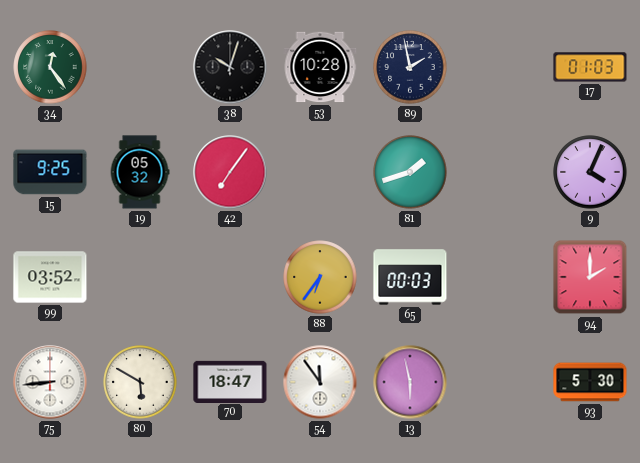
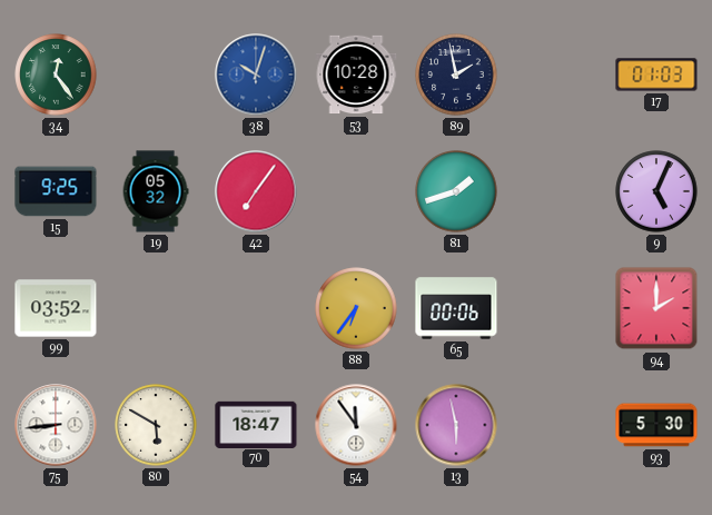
38 dial: black -> blue (256, 75)
9: 4:04 -> 5:04 (656, 191)
65: 00:03 -> 00:06 (456, 308)
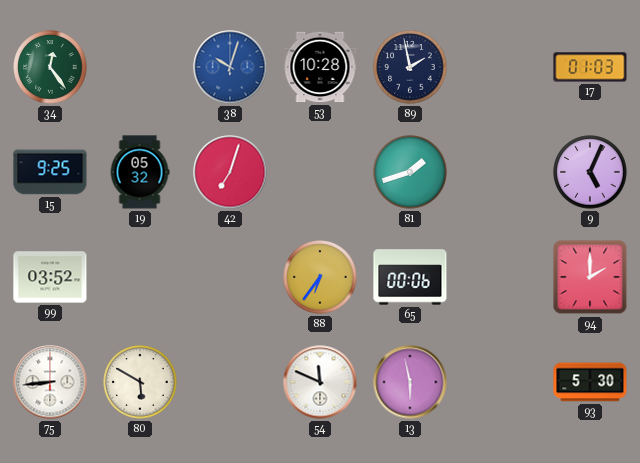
42: 7:06 -> 7:03 (230, 172)
70: 18:47 -> none (256, 424)
54: 11:54 -> 11:49 (320, 382)
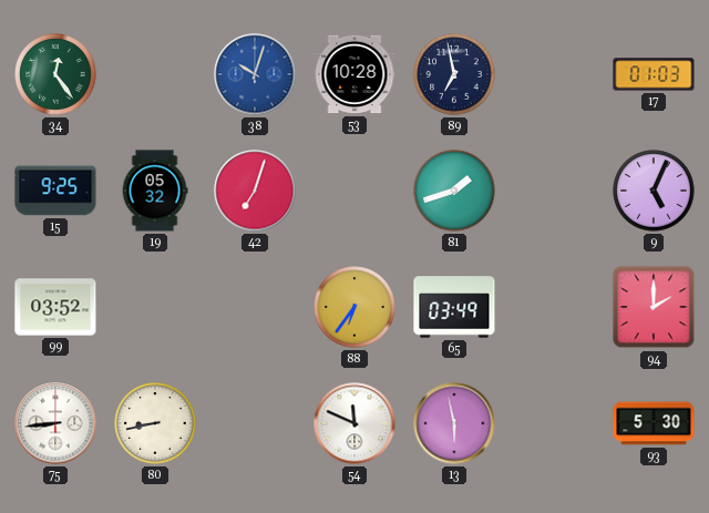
89: 1:58 -> 6:58 (454, 74)
65: 00:06 -> 03:49 (454, 307)
80: 5:50 -> 8:43 (155, 423)
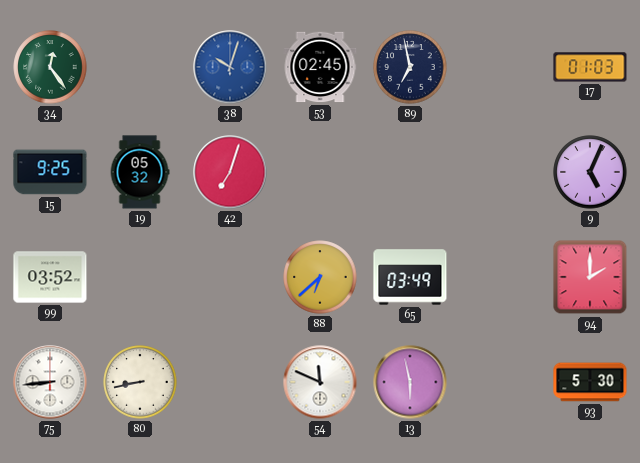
53: 10:28 -> 02:45 (320, 67)
81: 1:42 -> none (454, 191)
88: 6:36 -> 6:38 (320, 277)
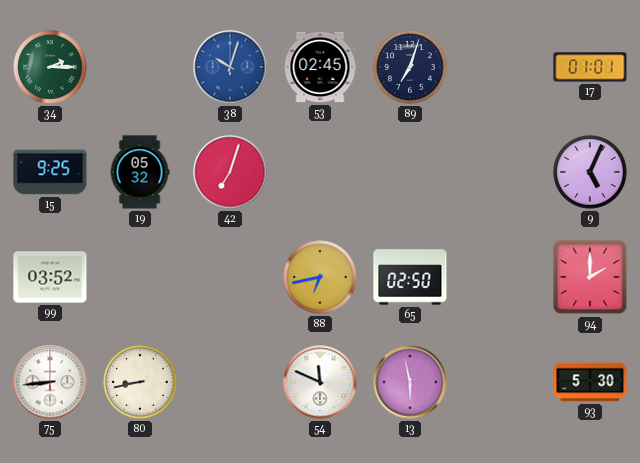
34: 12:24 -> 2:15 (50, 67)
89: 6:58 -> 7:03 (410, 67)
17: 01:03 -> 01:01 (590, 67)
88: 6:38 -> 6:43 (320, 277)
65: 03:49 -> 02:50 (410, 277)
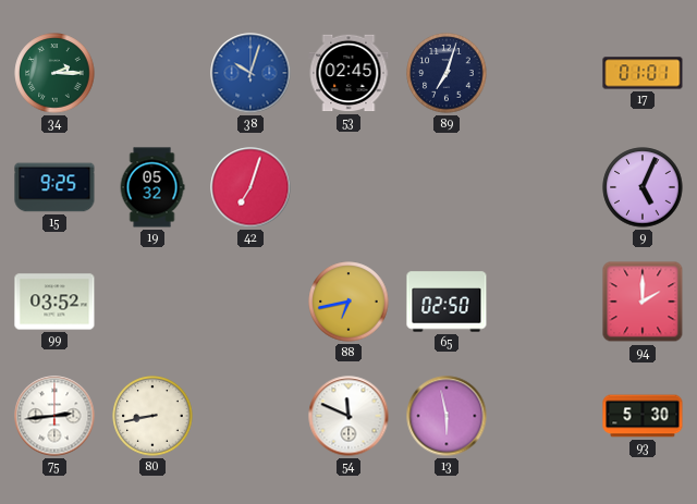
75: 8:44 -> 2:44 (54, 416)
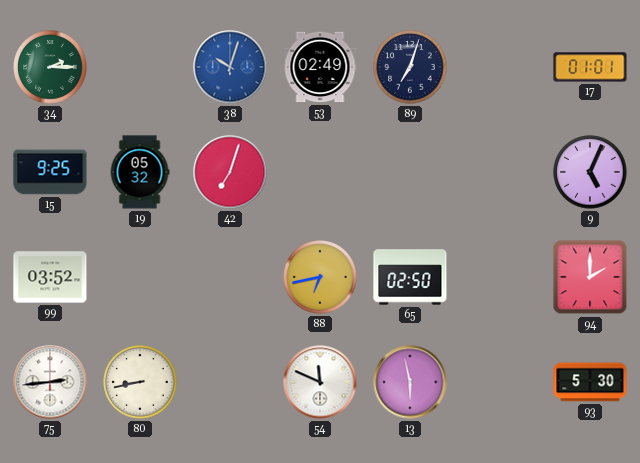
53: 02:45 -> 02:49 (320, 67)
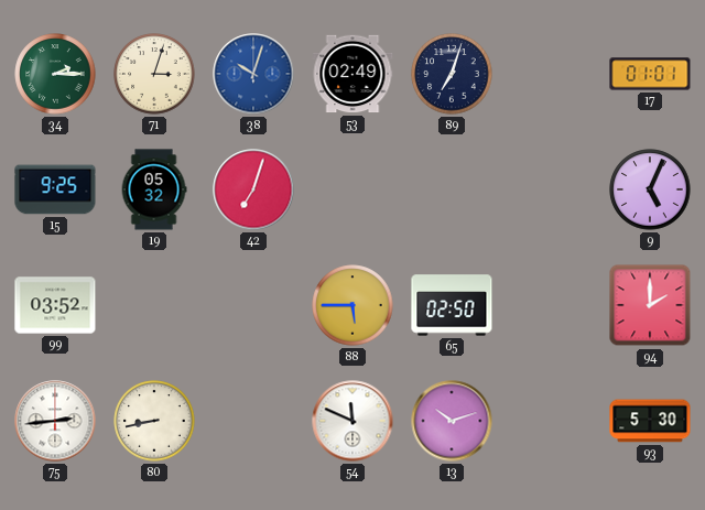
71: none -> 3:03 (154, 74)
88: 6:43 -> 5:45 (352, 305)
13: 5:58 -> 10:12 (452, 421)
